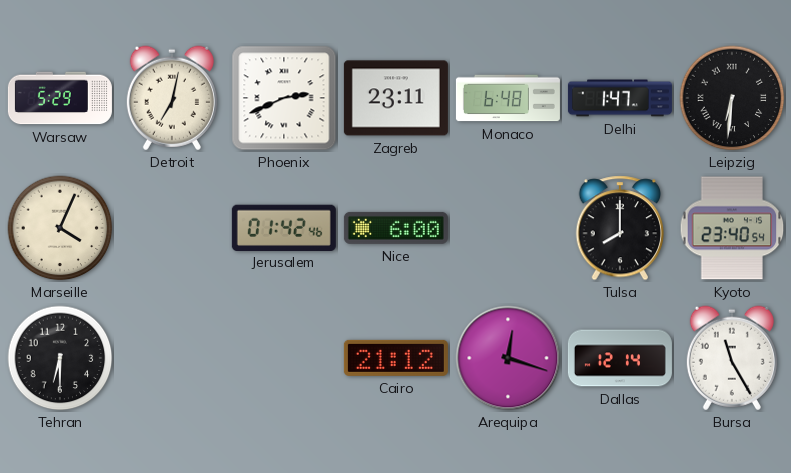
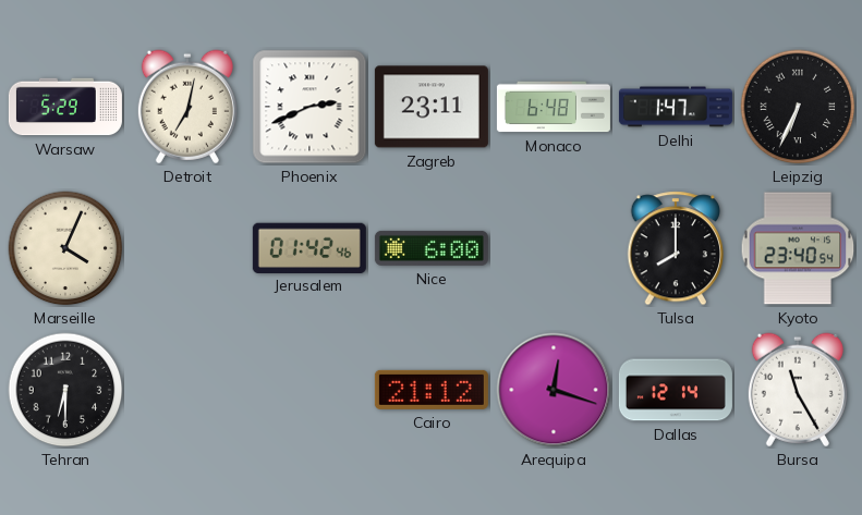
Leipzig: 6:31 -> 6:34 (798, 107)
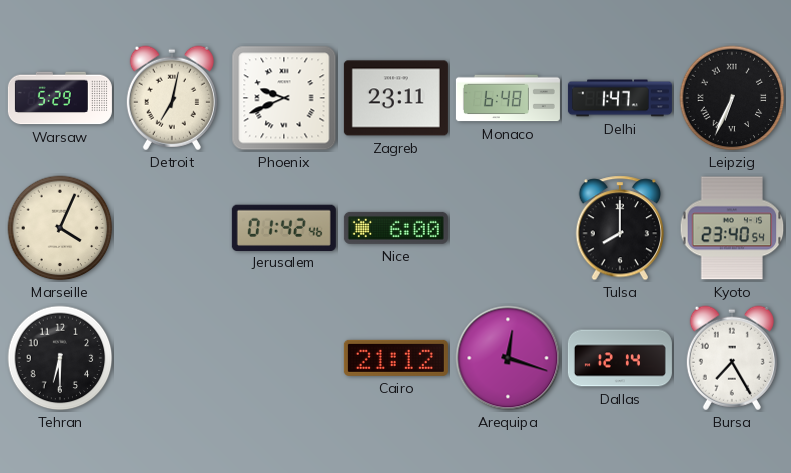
Phoenix: 2:41 -> 9:41 (284, 98)
Bursa: 11:25 -> 7:25 (732, 358)
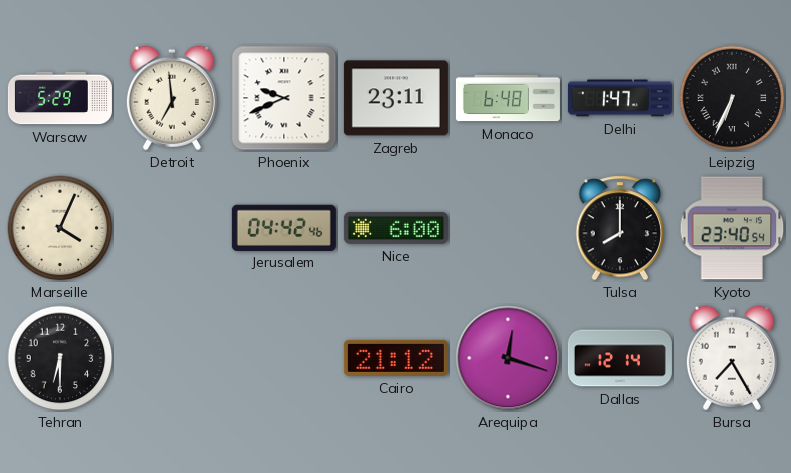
Detroit: 7:02 -> 6:59 (172, 98)
Jerusalem: 01:42 -> 04:42 (284, 227)
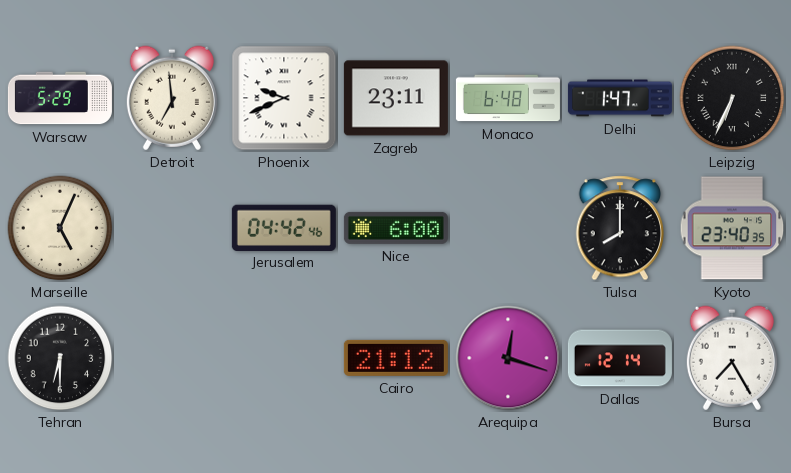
Marseille: 4:04 -> 5:04 (60, 228)
Kyoto: 23:40:54 -> 23:40:35 (732, 228)
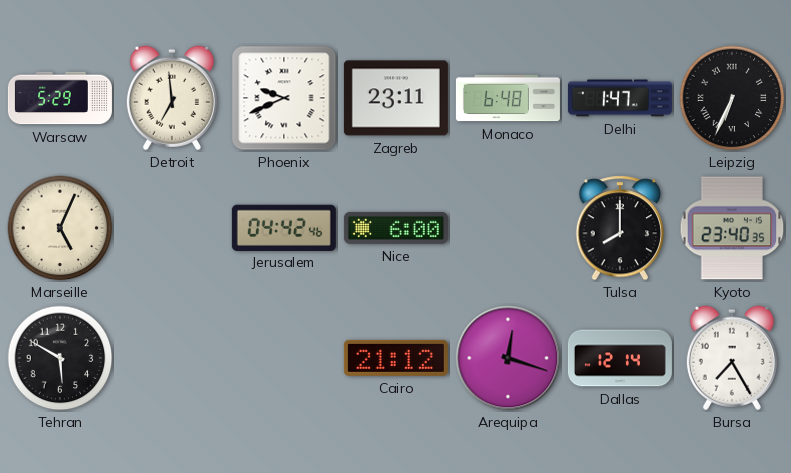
Tehran: 6:30 -> 5:50 (60, 358)
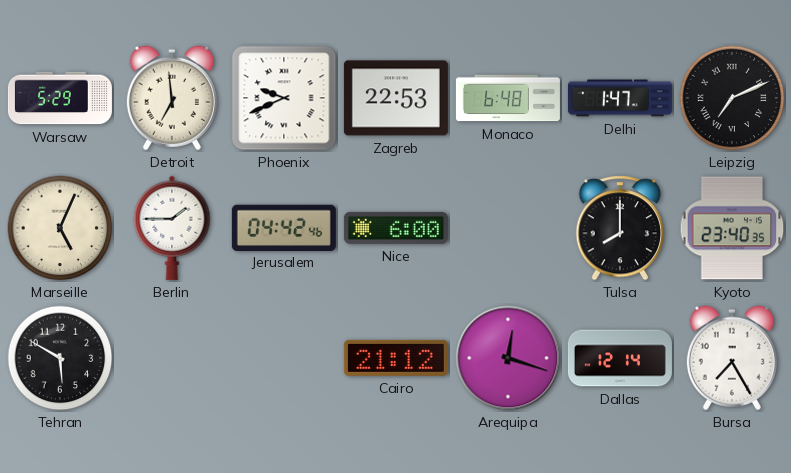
Zagreb: 23:11 -> 22:53 (396, 98)
Leipzig: 6:34 -> 7:11 (732, 98)
Berlin: none -> 1:45 (172, 228)
